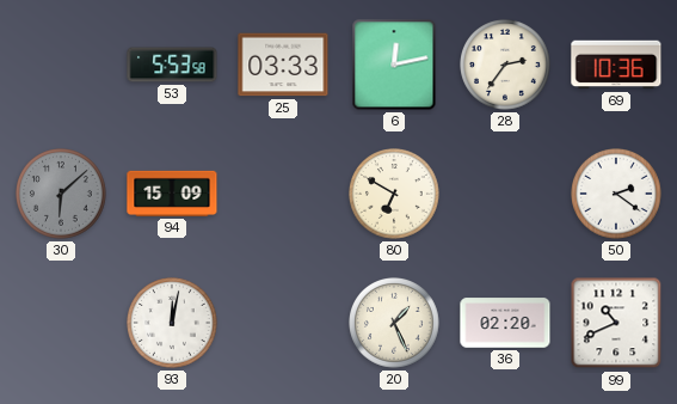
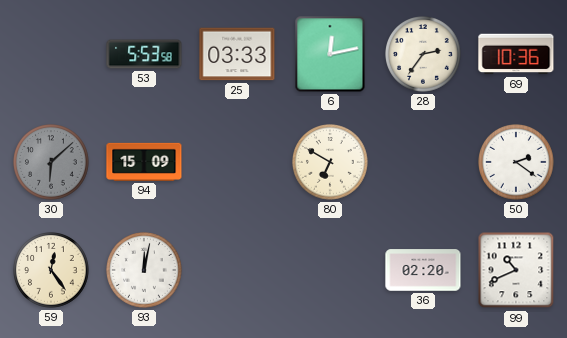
59: none -> 12:24 (52, 271)
20: 1:26 -> none (395, 324)
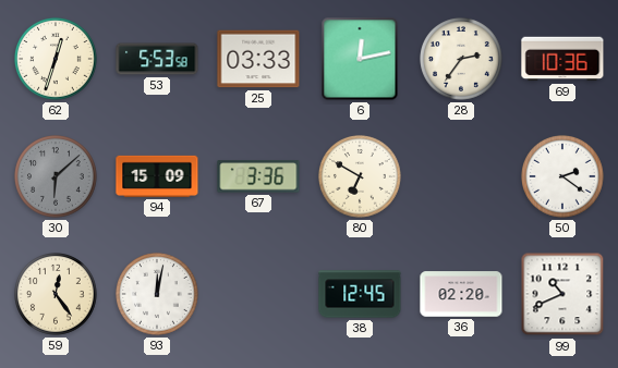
62: none -> 12:33 (57, 60)
67: none -> 3:36 (258, 176)
38: none -> 12:45 (360, 294)
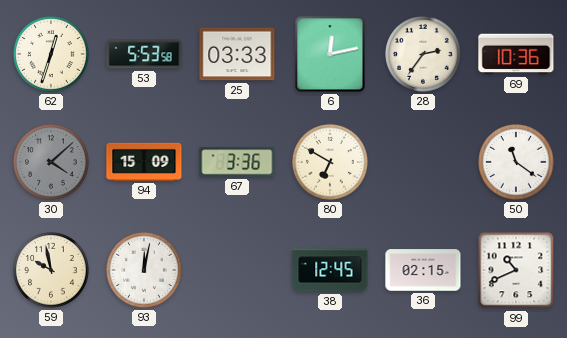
30: 6:08 -> 4:08 (52, 163)
50: 2:21 -> 11:21 (517, 163)
59: 12:24 -> 9:58 (52, 271)
36: 02:20 -> 02:15 (423, 270)
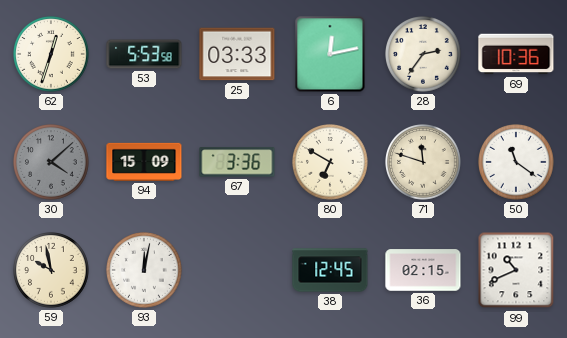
71: none -> 11:48 (424, 163)
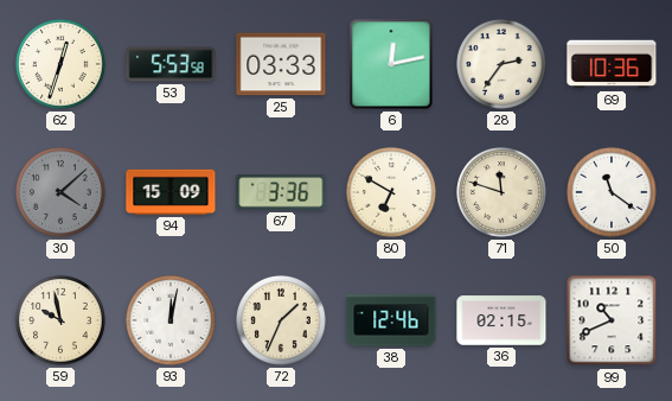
72: none -> 1:34 (282, 322)
38: 12:45 -> 12:46 (391, 320)
